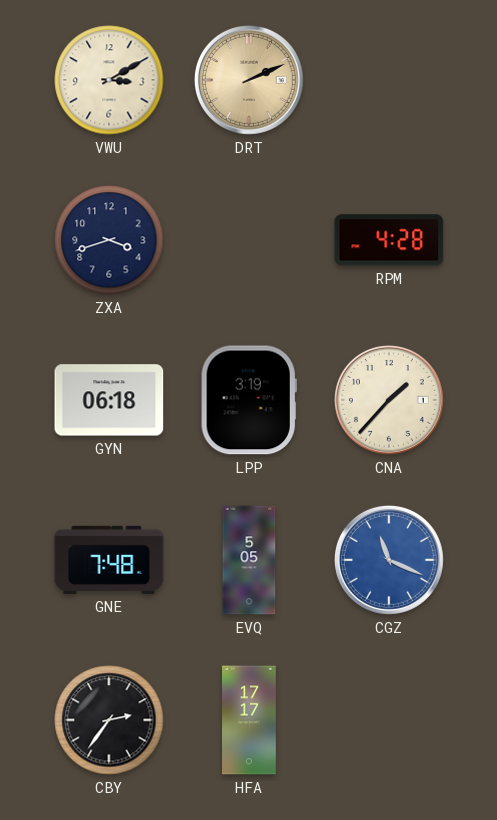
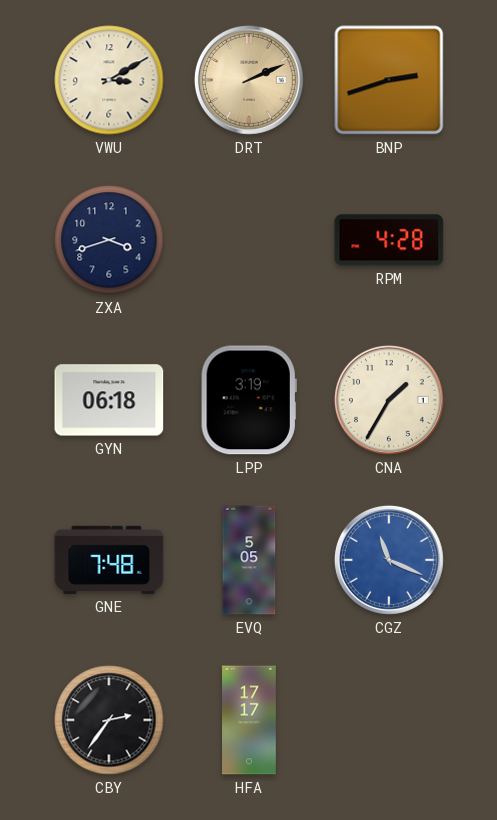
BNP: none -> 2:42 (389, 80)
CNA: 1:37 -> 1:35 (389, 400)
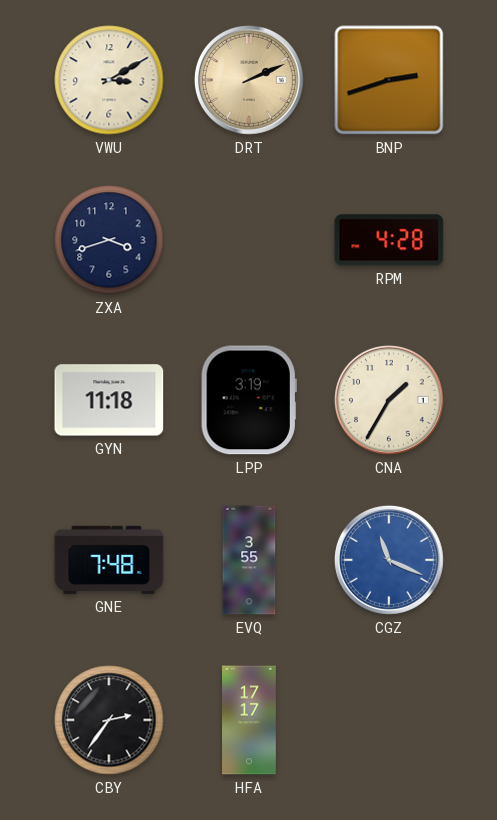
GYN: 06:18 -> 11:18 (109, 400)
EVQ: 5:05 -> 3:55 (249, 560)
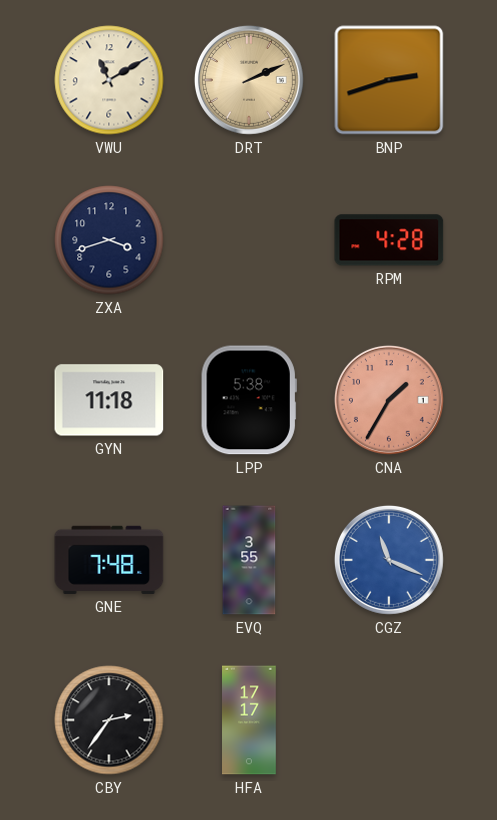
VWU: 3:10 -> 11:10 (109, 80)
LPP: 3:19 -> 5:38 (249, 400)
CNA dial: cream -> salmon (389, 400)
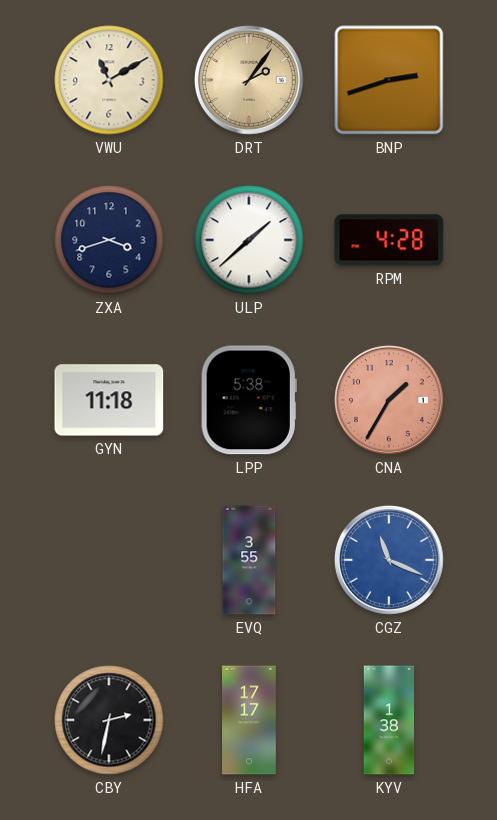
DRT: 2:11 -> 2:06 (249, 80)
ULP: none -> 1:38 (249, 240)
GNE: 7:48 -> none (109, 560)
CBY: 2:36 -> 2:32 (109, 720)
KYV: none -> 1:38 (389, 720)
